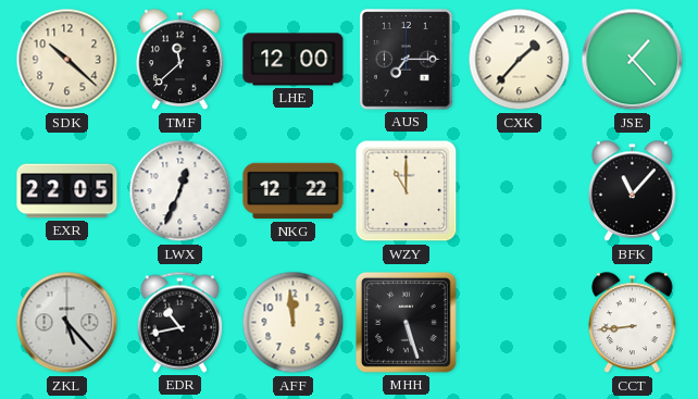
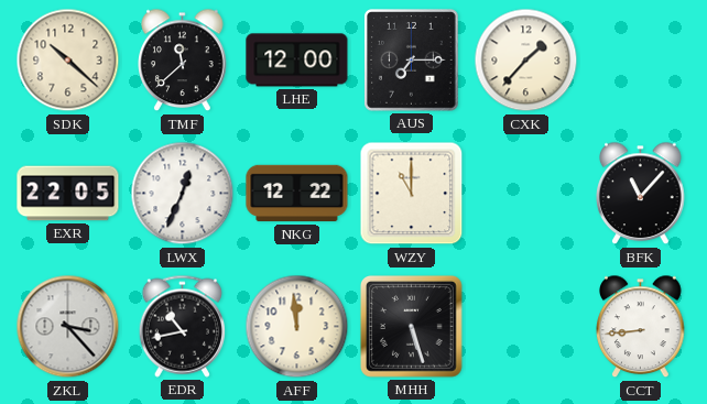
JSE: 1:23 -> none (633, 60)
ZKL: 5:23 -> 3:23 (68, 327)
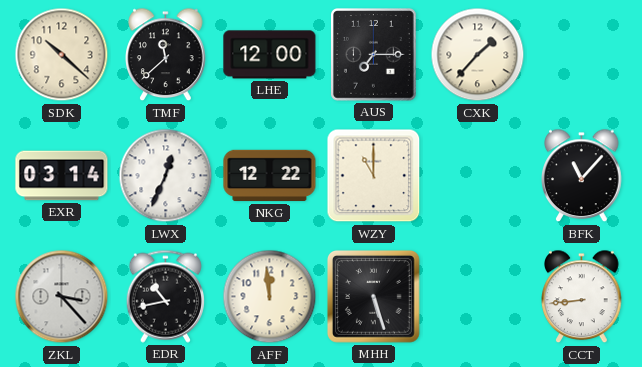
EXR: 22:05 -> 03:14 (62, 176)
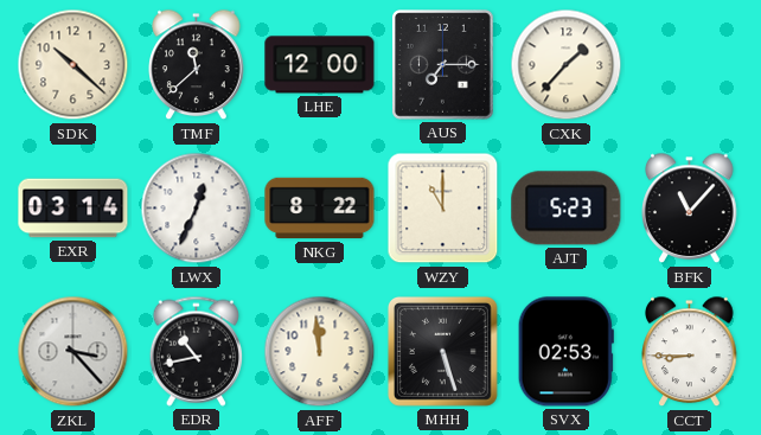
NKG: 12:22 -> 8:22 (320, 209)
AJT: none -> 5:23 (567, 209)
SVX: none -> 02:53 (565, 352)
CCT: 8:44 -> 8:45 (690, 352)
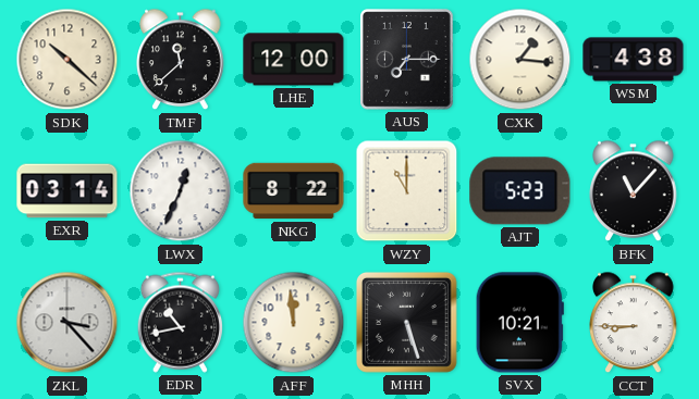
CXK: 1:37 -> 1:16 (520, 60)
WSM: none -> 4:38 (634, 60)
SVX: 02:53 -> 10:21 (519, 323)
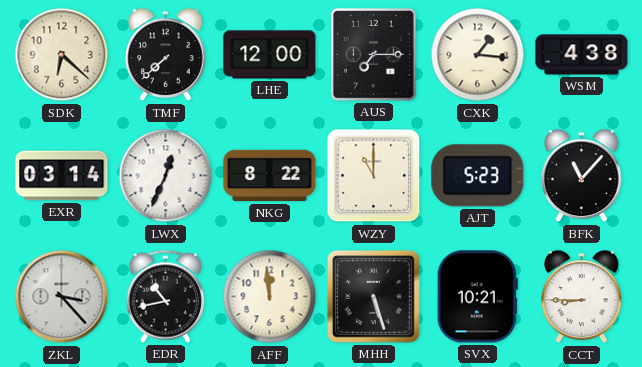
SDK: 10:22 -> 6:22 (62, 55)
TMF: 11:38 -> 7:38 (166, 55)
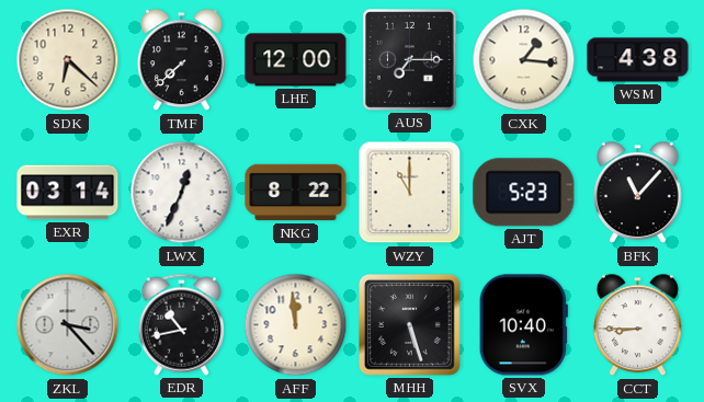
SVX: 10:21 -> 10:40 (523, 325)
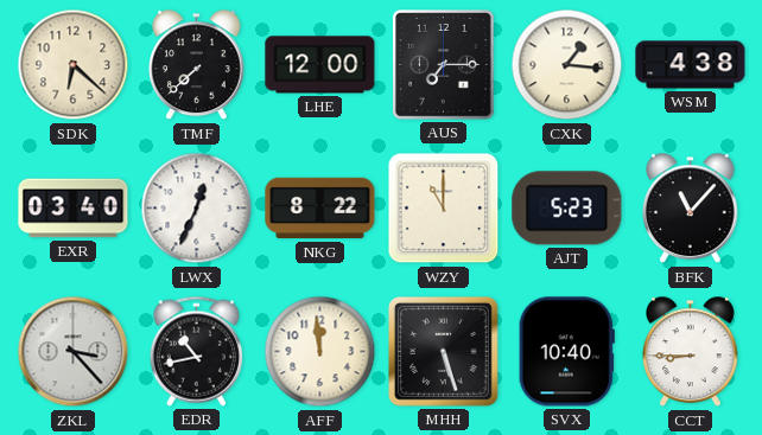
EXR: 03:14 -> 03:40 (74, 209)
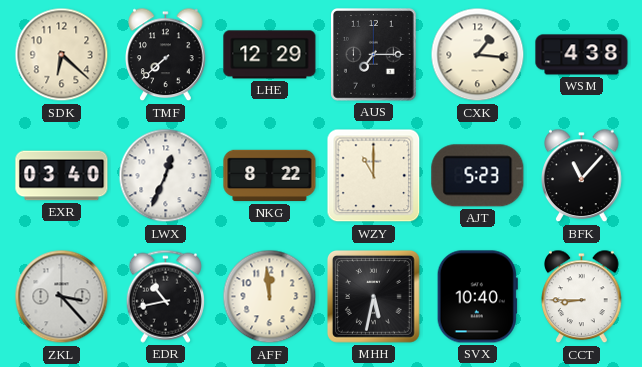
LHE: 12:00 -> 12:29 (270, 55)
MHH: 5:27 -> 5:32 (373, 296)
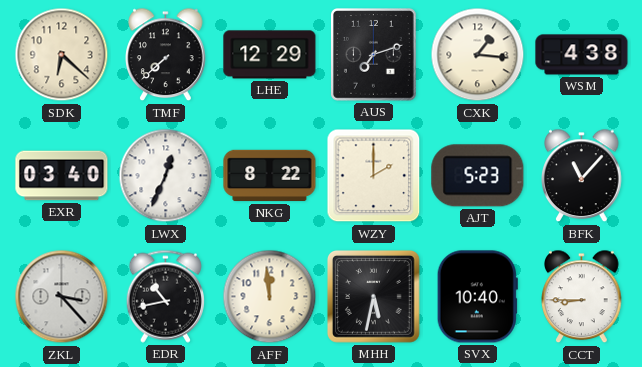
AUS: 7:15 -> 7:12 (374, 55)
WZY: 11:00 -> 2:00 (374, 176)
